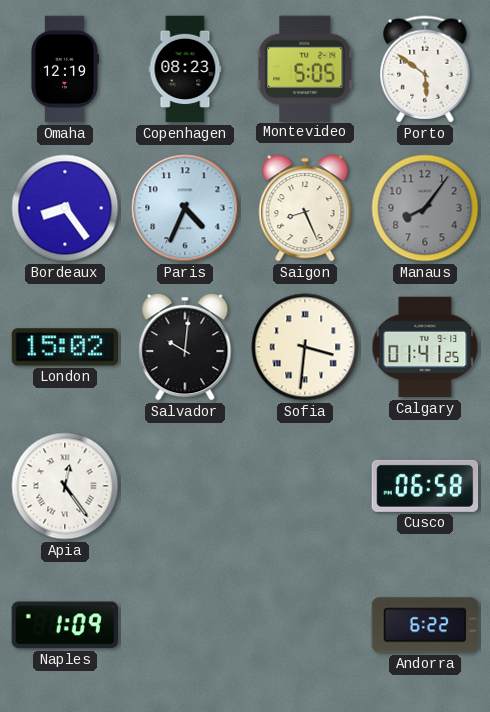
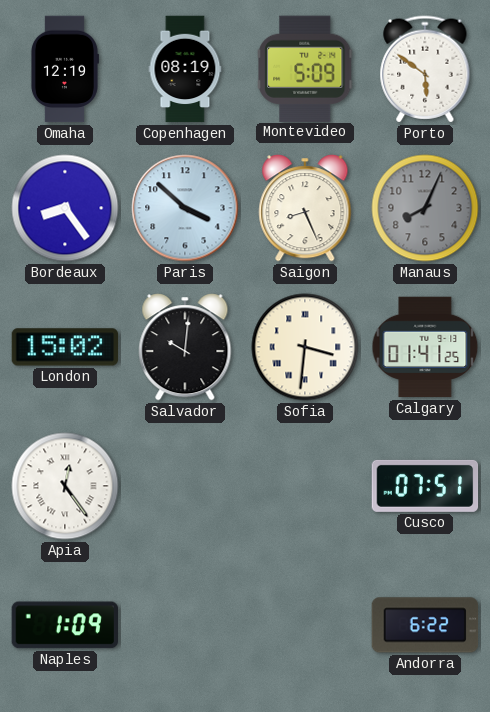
Copenhagen: 08:23 -> 08:19 (185, 69)
Montevideo: 5:05 -> 5:09 (305, 68)
Paris: 4:34 -> 3:52 (185, 208)
Manaus: 8:06 -> 8:04 (425, 208)
Cusco: 06:58 -> 07:51 (425, 486)
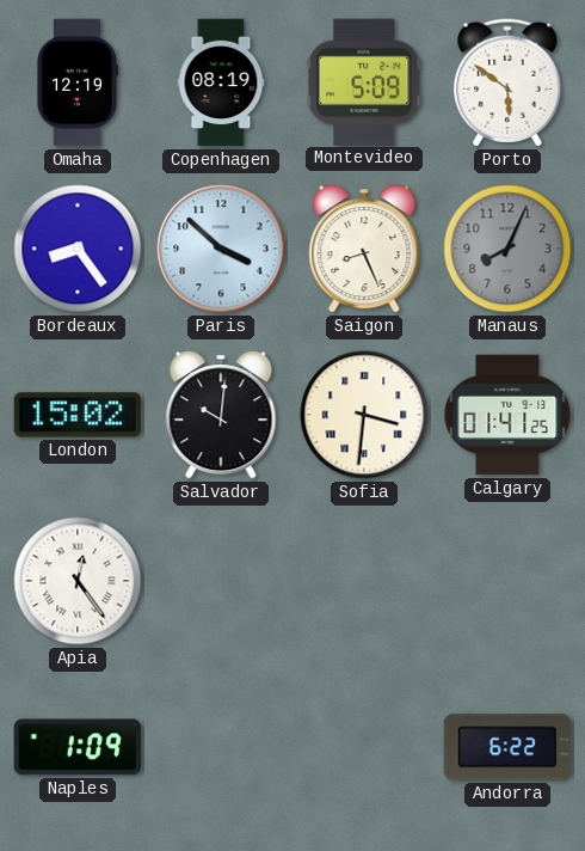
Cusco: 07:51 -> none (425, 486)
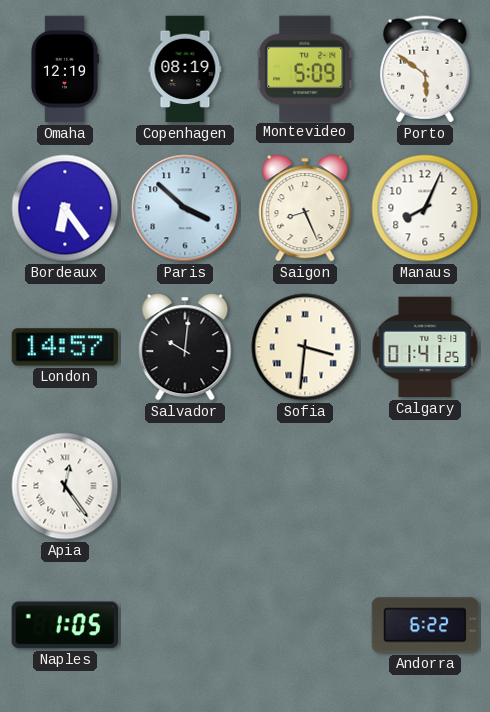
Bordeaux: 8:24 -> 6:24 (65, 208)
Manaus dial: grey -> white (425, 208)
London: 15:02 -> 14:57 (65, 347)
Naples: 1:09 -> 1:05 (64, 625)
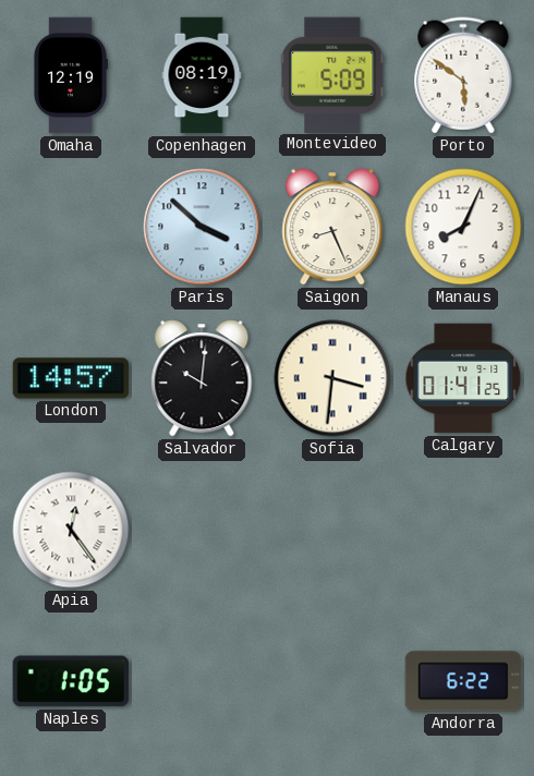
Bordeaux: 6:24 -> none (65, 208)
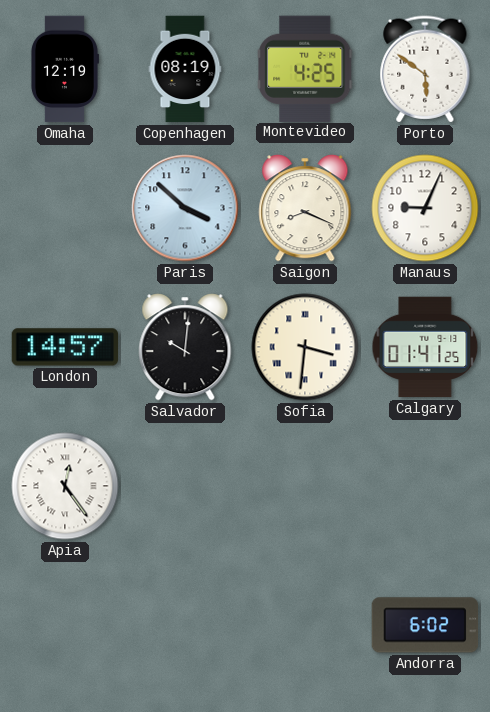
Montevideo: 5:09 -> 4:25 (305, 68)
Saigon: 8:26 -> 8:19 (305, 208)
Manaus: 8:04 -> 9:04 (425, 208)
Naples: 1:05 -> none (70, 681)
Andorra: 6:22 -> 6:02 (425, 625)
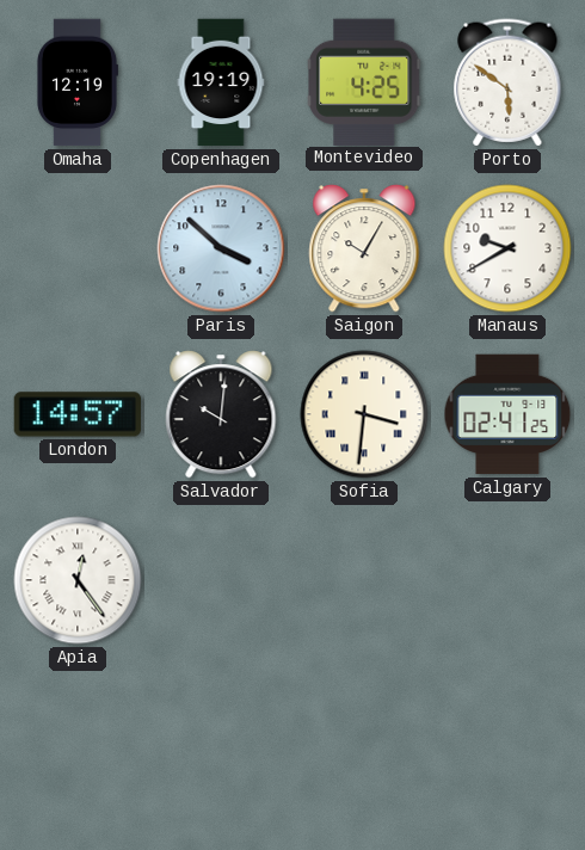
Copenhagen: 08:19 -> 19:19 (221, 82)
Saigon: 8:19 -> 10:05 (364, 248)
Manaus: 9:04 -> 9:40 (507, 248)
Calgary: 01:41 -> 02:41 (507, 414)
Andorra: 6:02 -> none (425, 625)
